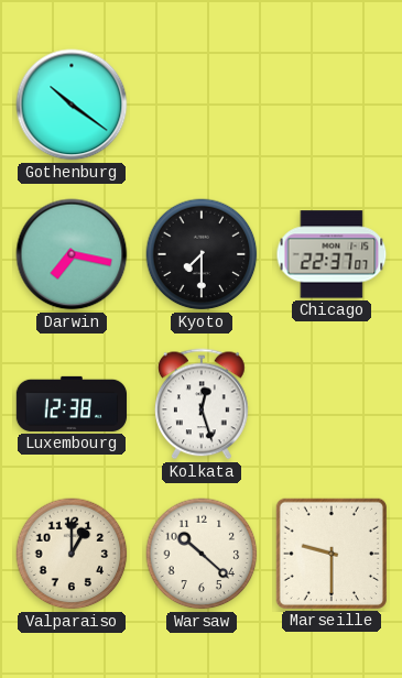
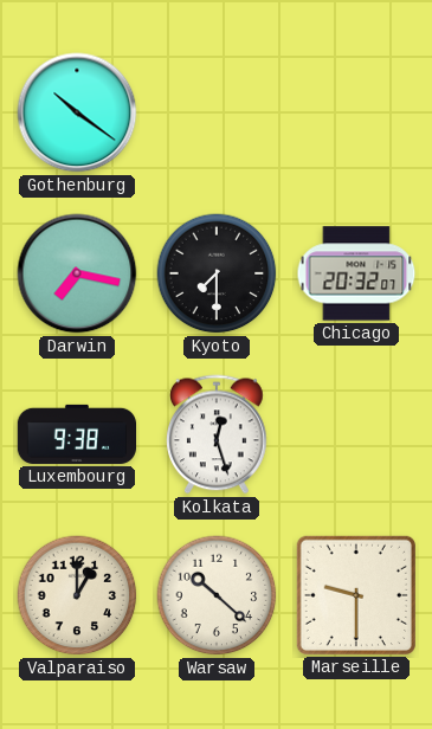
Chicago: 22:37 -> 20:32 (356, 273)
Luxembourg: 12:38 -> 9:38 (77, 434)
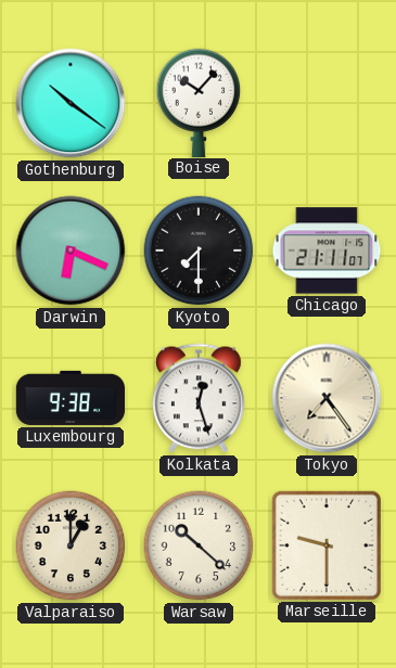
Boise: none -> 10:07 (199, 102)
Darwin: 7:17 -> 6:19 (71, 251)
Chicago: 20:32 -> 21:11 (327, 251)
Tokyo: none -> 7:24 (327, 398)
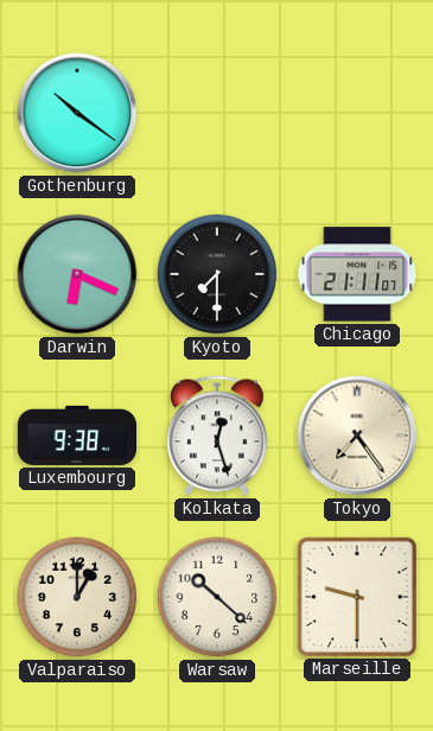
Boise: 10:07 -> none (199, 102)
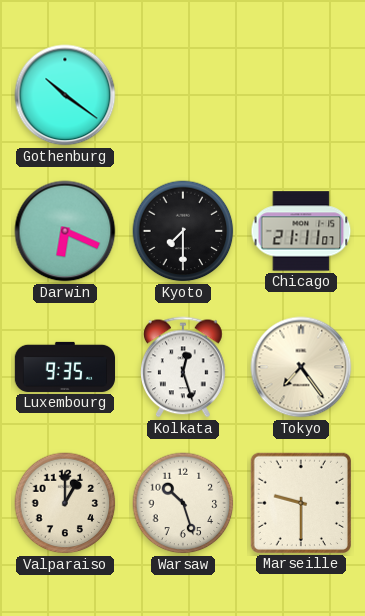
Luxembourg: 9:38 -> 9:35 (65, 367)
Warsaw: 10:22 -> 10:27 (183, 503)
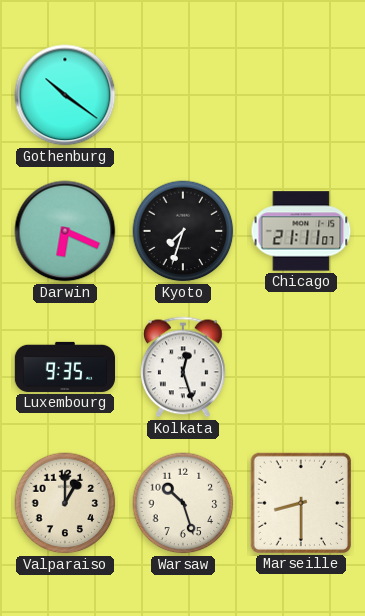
Kyoto: 7:30 -> 7:33 (183, 231)
Tokyo: 7:24 -> none (301, 367)
Marseille: 9:30 -> 8:30 (301, 503)
